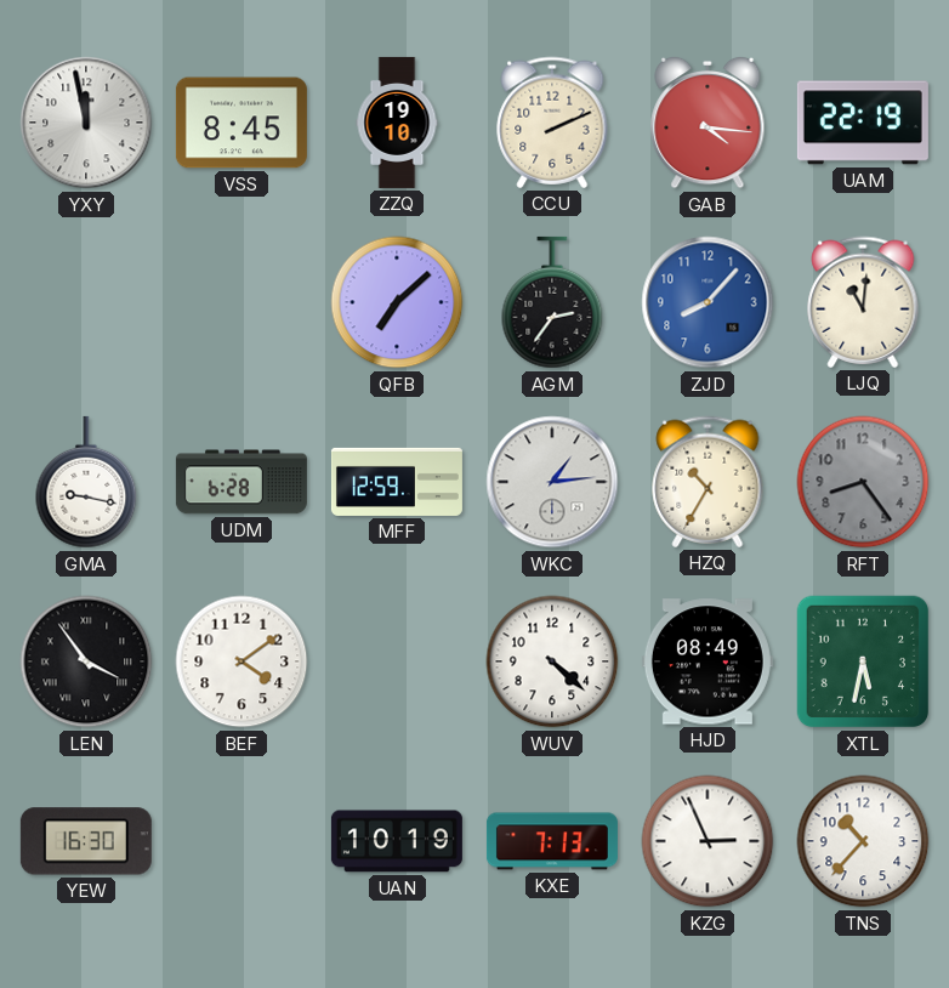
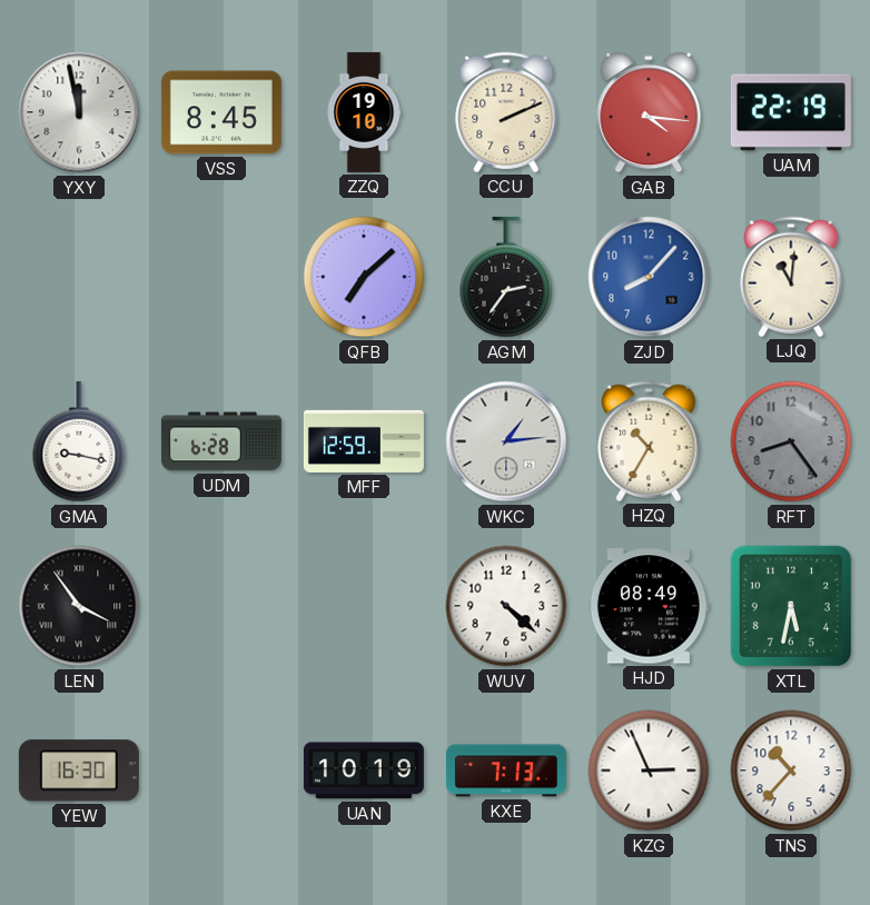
BEF: 4:09 -> none (241, 661)
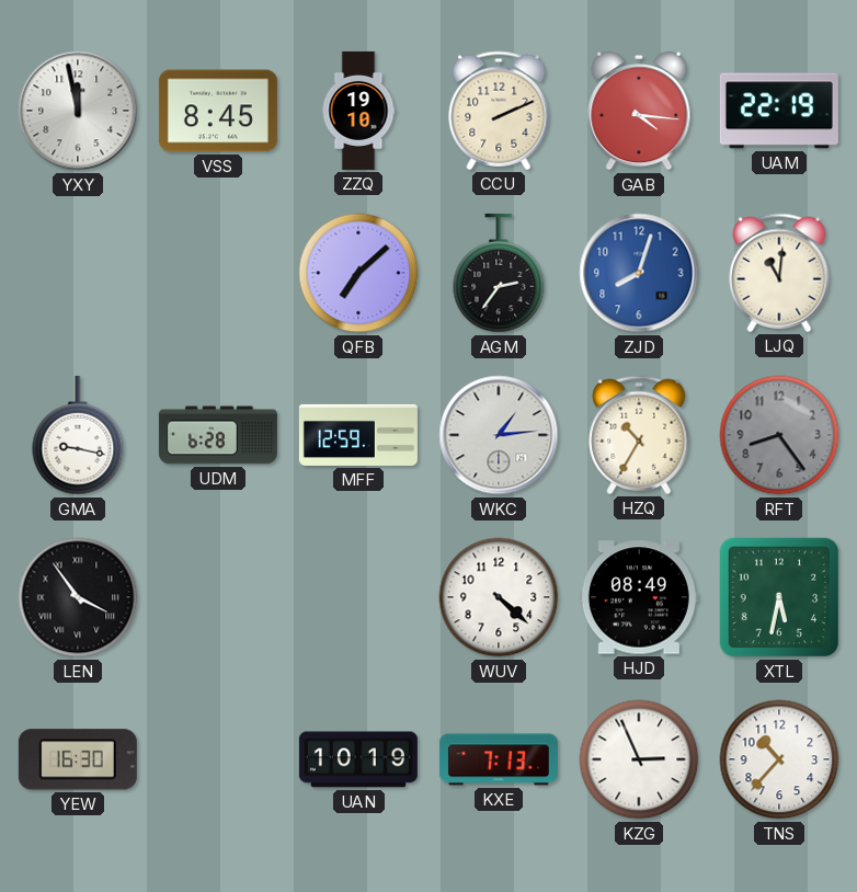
ZJD: 8:07 -> 8:03 (639, 273)
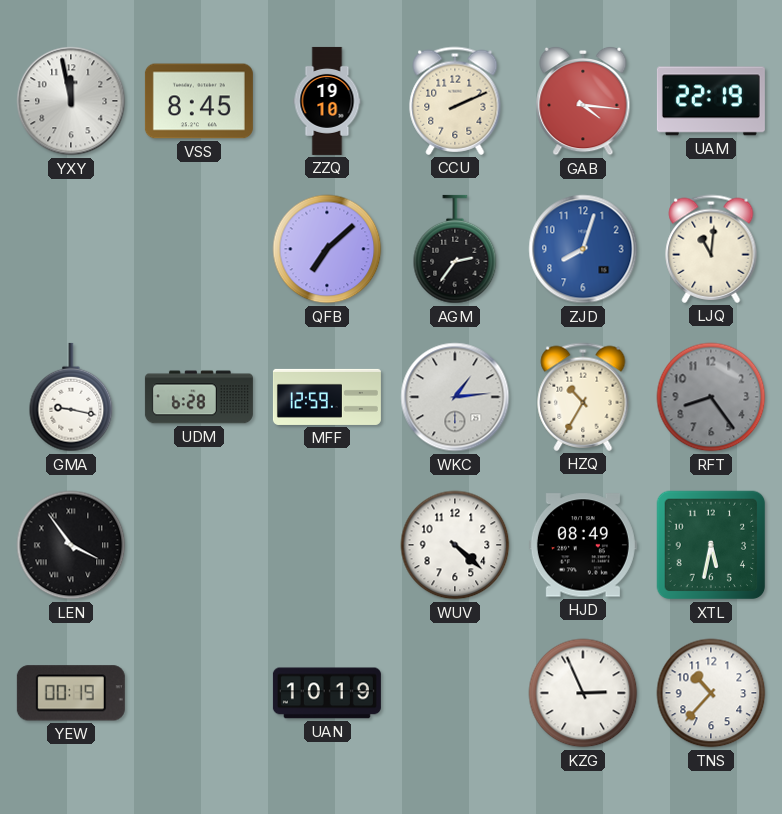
YEW: 16:30 -> 00:19 (71, 693)
KXE: 7:13 -> none (499, 759)
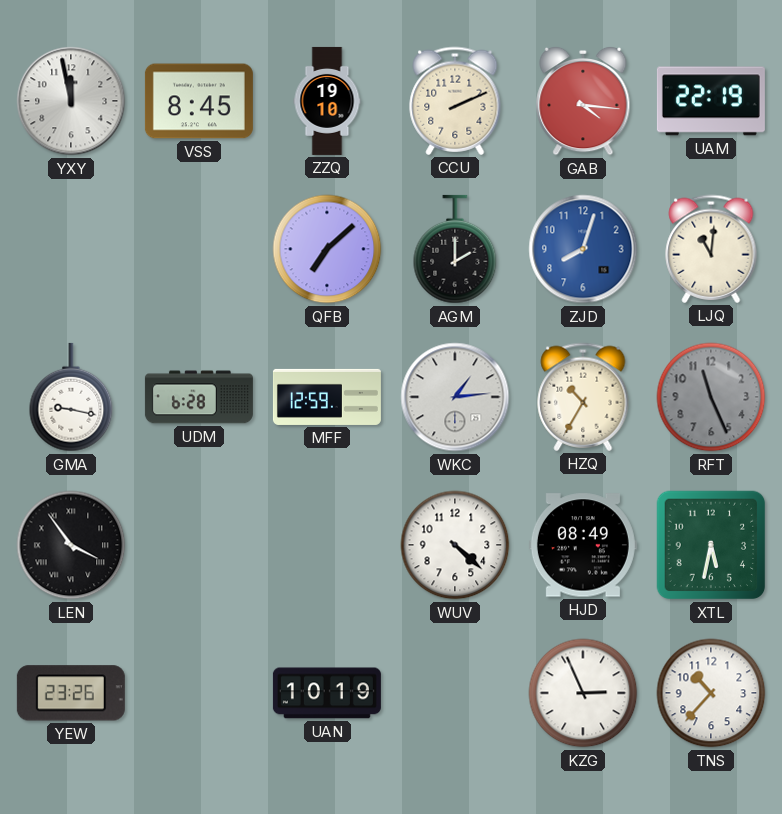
AGM: 2:36 -> 2:00 (455, 249)
RFT: 8:24 -> 11:26 (711, 397)
YEW: 00:19 -> 23:26 (71, 693)
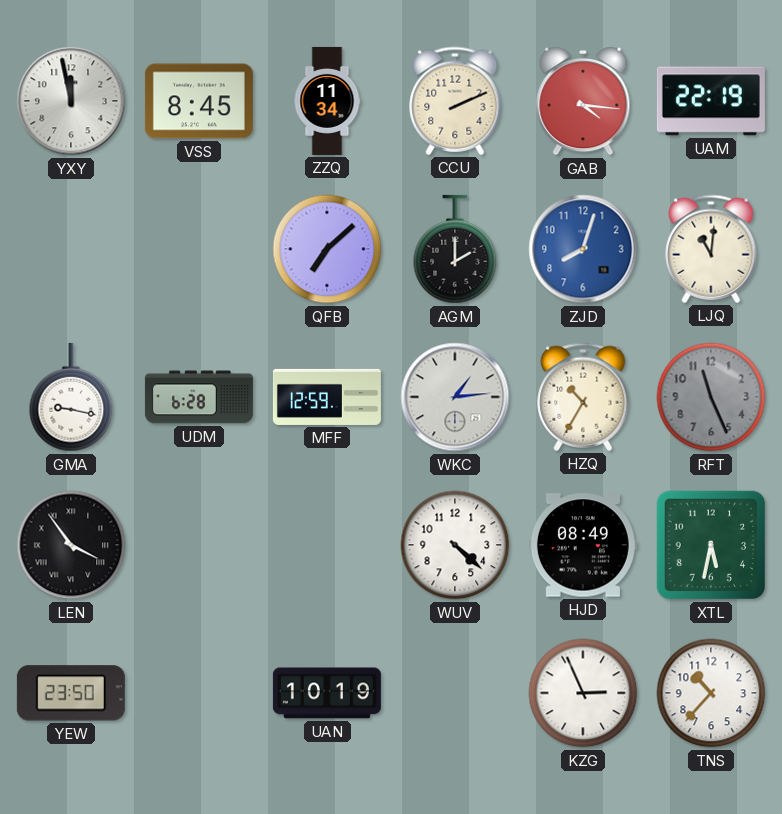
ZZQ: 19:10 -> 11:34 (327, 101)
YEW: 23:26 -> 23:50 (71, 693)
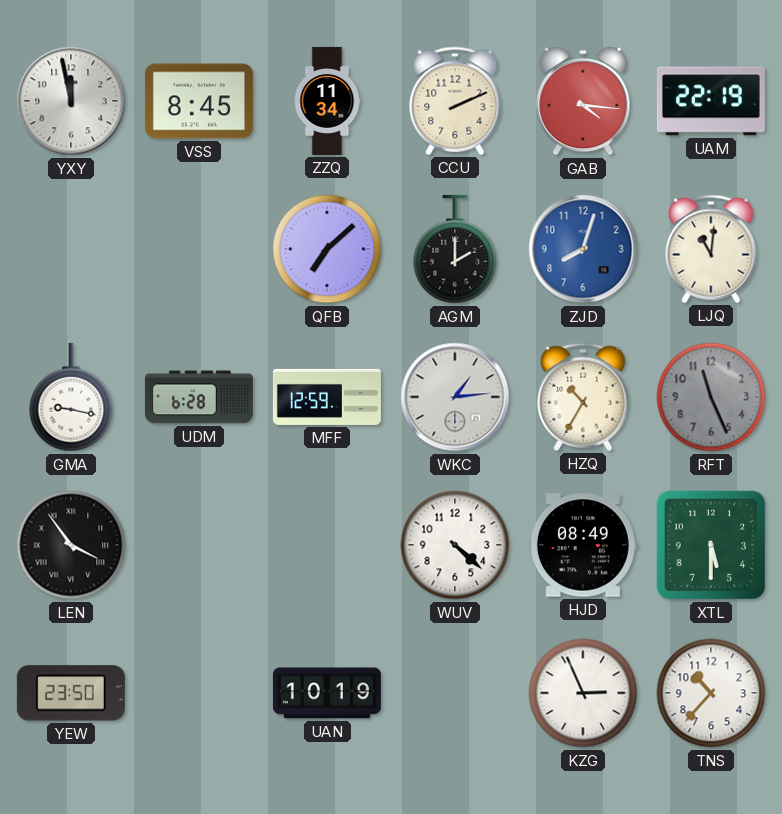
XTL: 5:32 -> 5:30 (711, 545)
